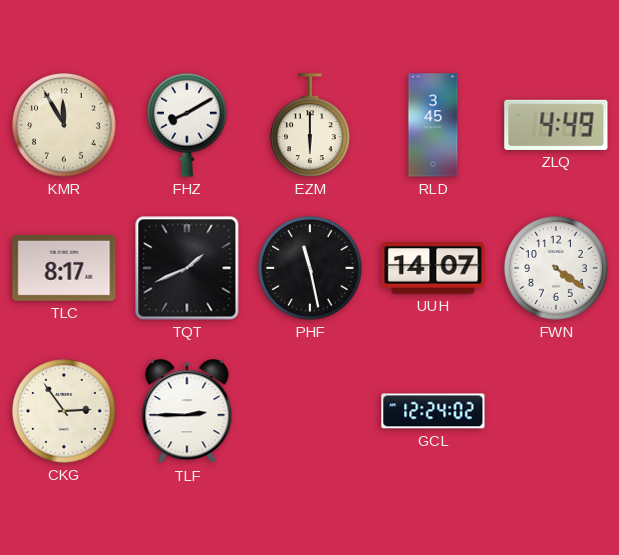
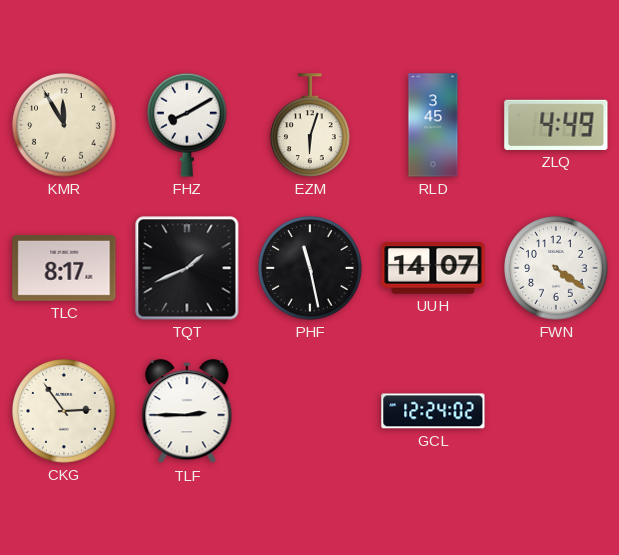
EZM: 6:00 -> 6:03 (311, 125)
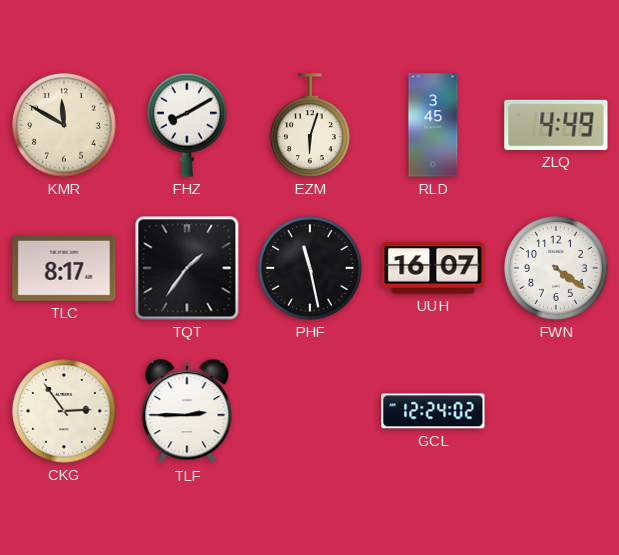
KMR: 11:55 -> 11:50 (64, 125)
TQT: 1:41 -> 1:36 (187, 268)
UUH: 14:07 -> 16:07 (433, 268)
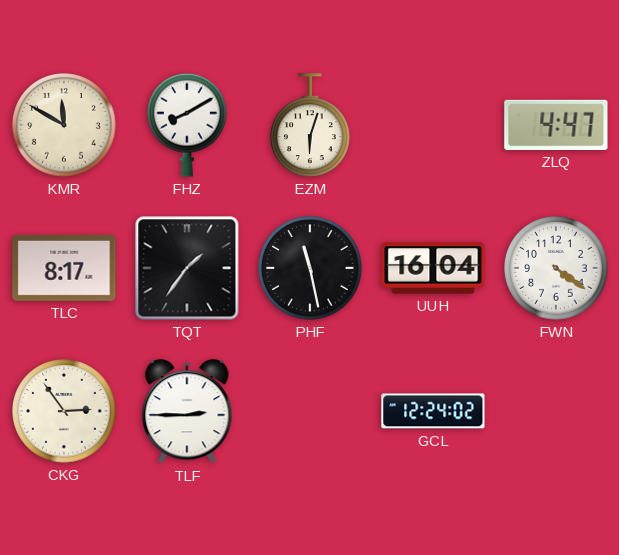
RLD: 3:45 -> none (433, 125)
ZLQ: 4:49 -> 4:47 (556, 125)
UUH: 16:07 -> 16:04 (433, 268)
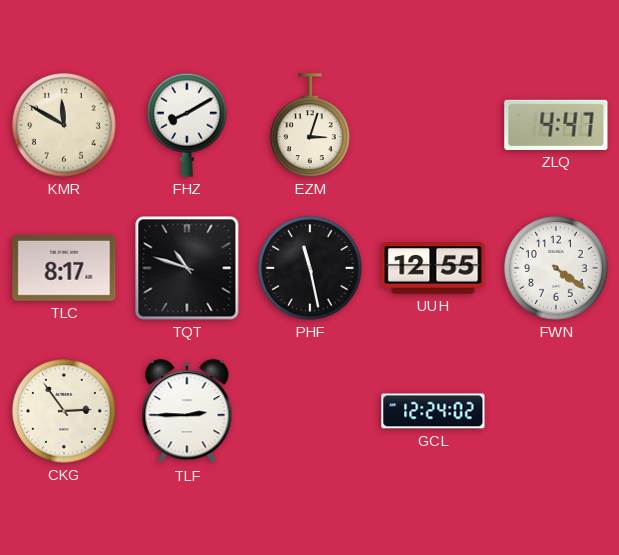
EZM: 6:03 -> 3:03 (311, 125)
TQT: 1:36 -> 10:48 (187, 268)
UUH: 16:04 -> 12:55 (433, 268)
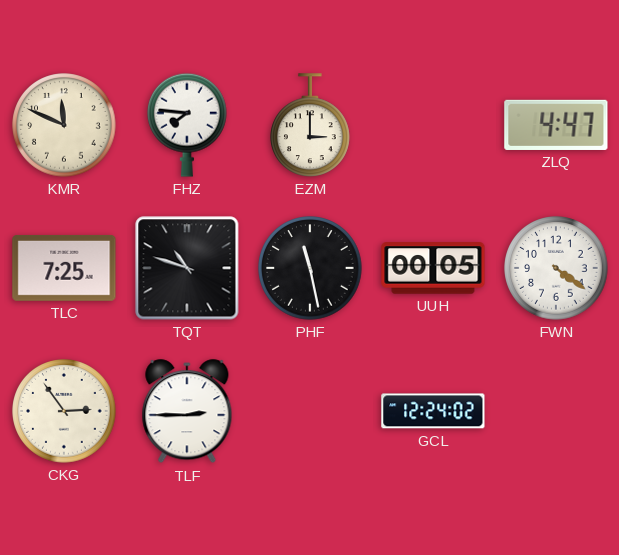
KMR: 11:50 -> 11:49 (64, 125)
FHZ: 8:10 -> 7:46 (188, 125)
EZM: 3:03 -> 3:00 (311, 125)
TLC: 8:17 -> 7:25 (64, 268)
UUH: 12:55 -> 00:05 (433, 268)
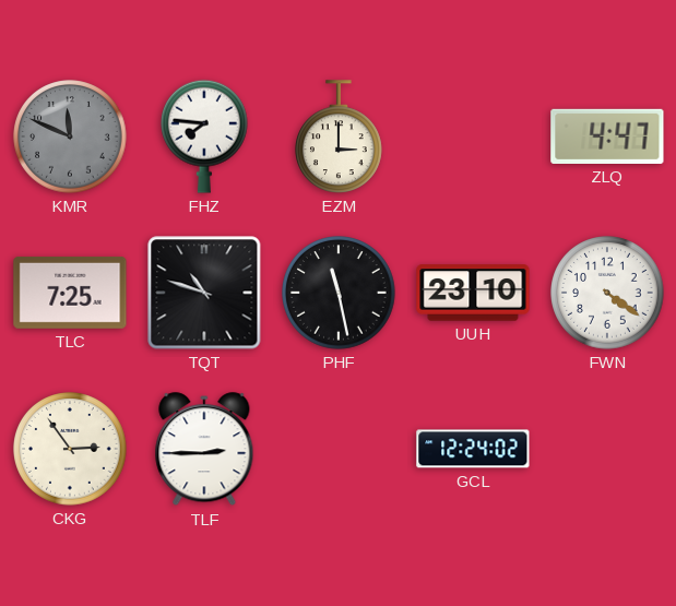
KMR dial: cream -> grey (70, 136)
UUH: 00:05 -> 23:10 (473, 293)
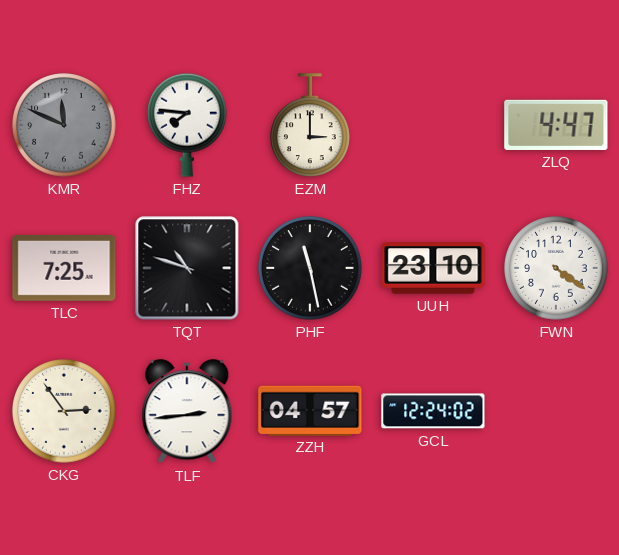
TLF: 2:45 -> 2:44 (187, 412)
ZZH: none -> 04:57 (310, 410)
